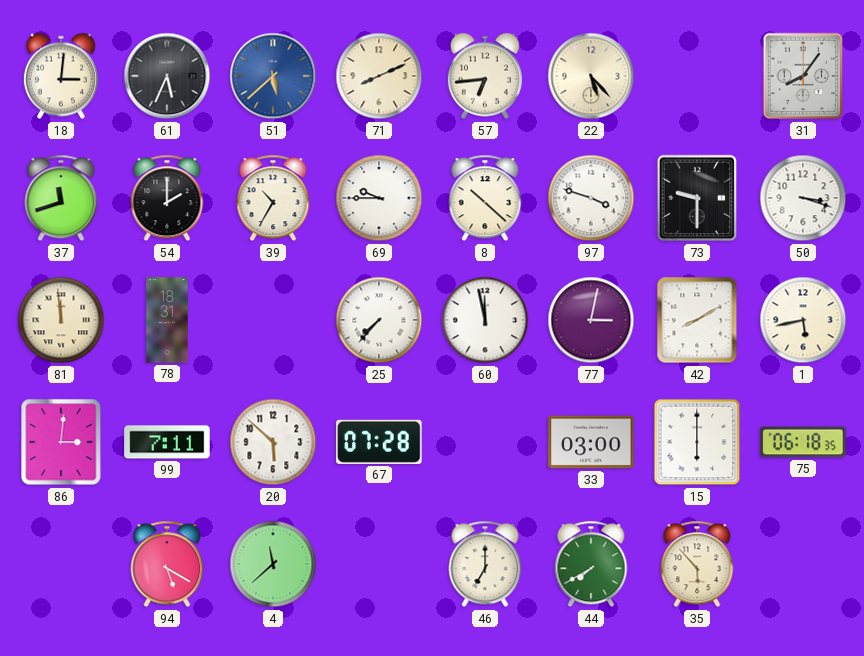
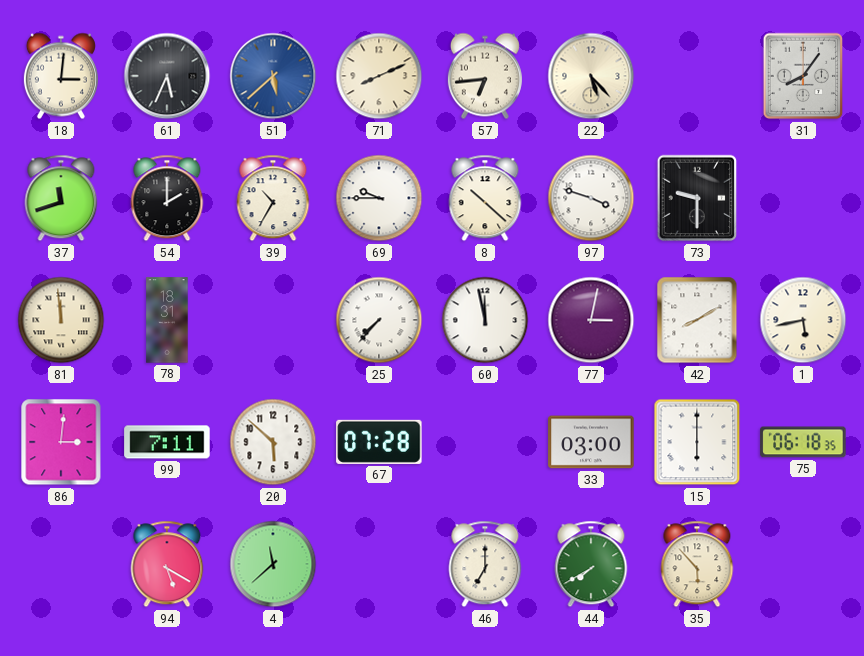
50: 3:18 -> none (803, 198)
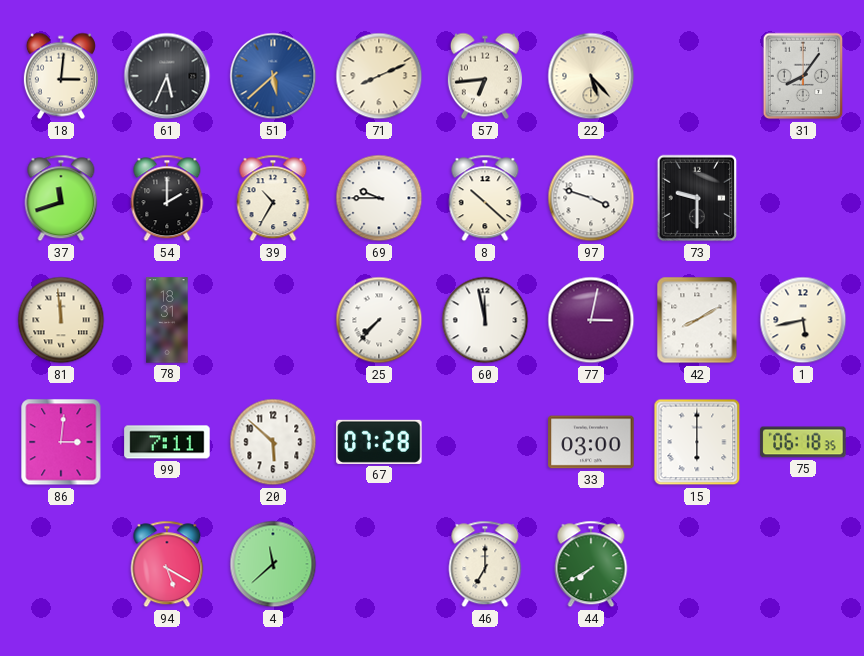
35: 5:53 -> none (697, 564)
